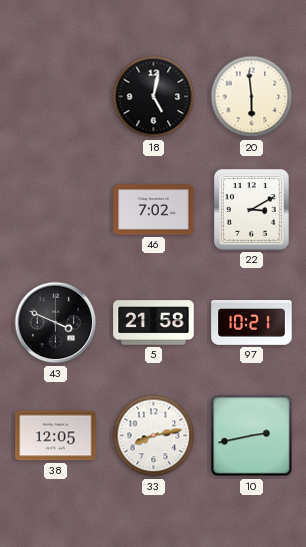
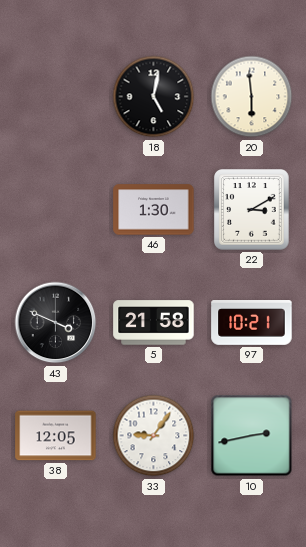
46: 7:02 -> 1:30 (154, 210)
33: 8:13 -> 9:06 (154, 436)
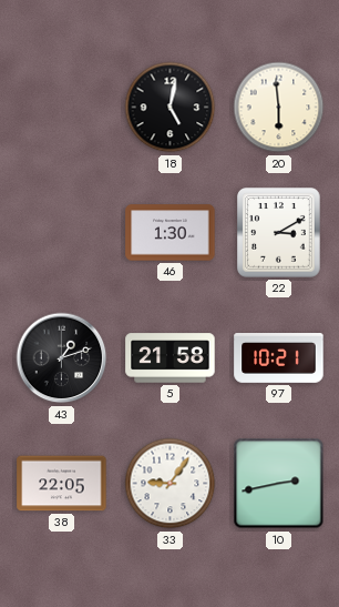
43: 3:49 -> 1:12 (62, 358)
38: 12:05 -> 22:05 (62, 484)
